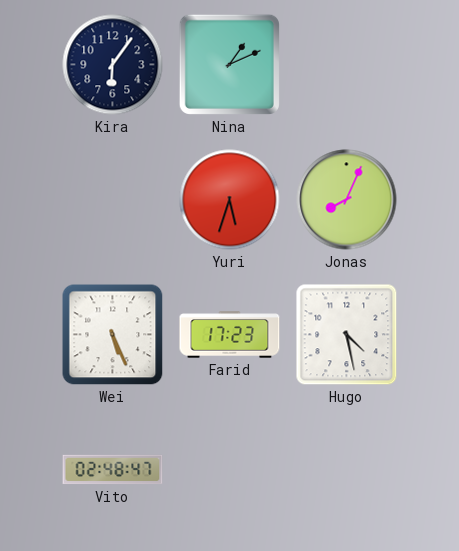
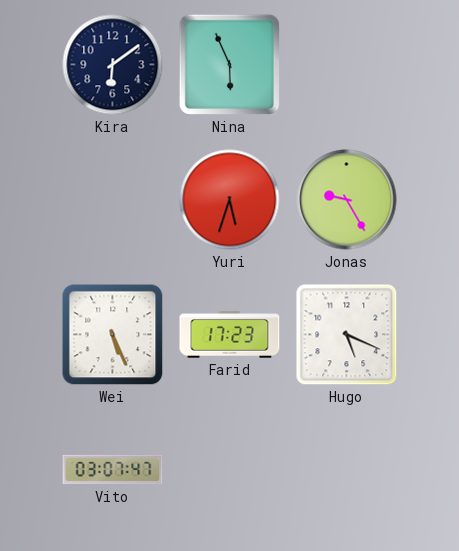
Kira: 6:06 -> 6:09 (113, 65)
Nina: 1:11 -> 5:56 (229, 64)
Jonas: 8:04 -> 9:25 (347, 200)
Hugo: 4:28 -> 5:19 (347, 335)
Vito: 02:48 -> 03:07 (113, 470)
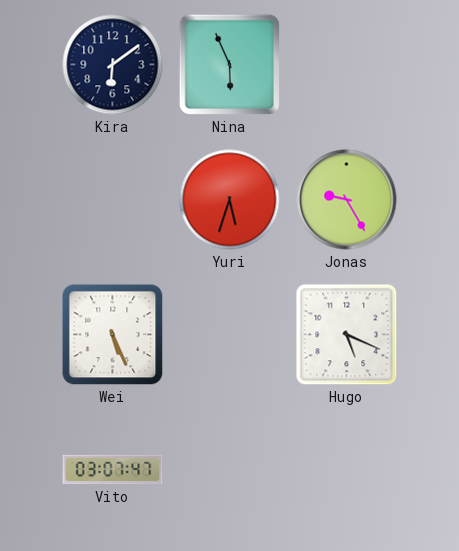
Farid: 17:23 -> none (230, 335)
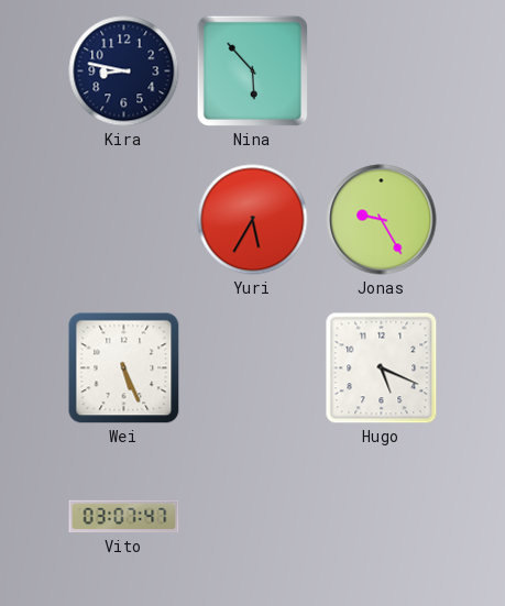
Kira: 6:09 -> 8:47 (124, 71)
Nina: 5:56 -> 5:53 (252, 70)
Yuri: 5:33 -> 5:35 (253, 220)
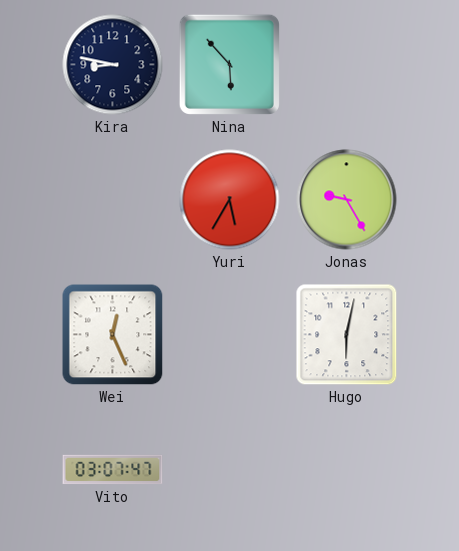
Wei: 5:26 -> 12:26 (113, 335)
Hugo: 5:19 -> 6:02 (347, 335)
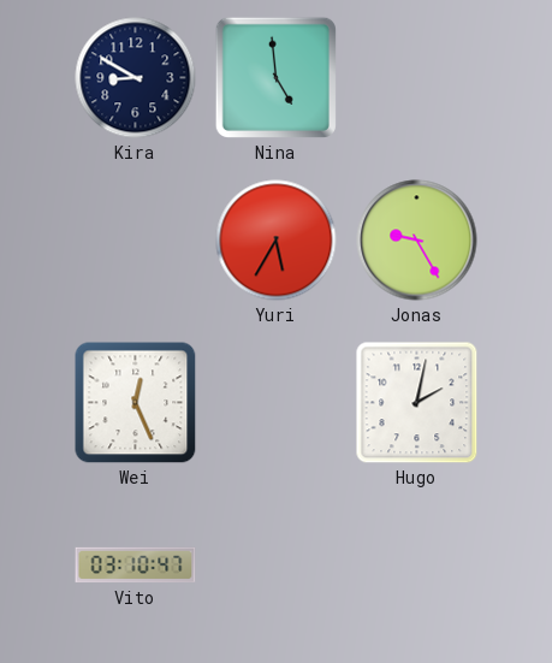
Kira: 8:47 -> 8:50 (136, 78)
Nina: 5:53 -> 4:59 (275, 77)
Hugo: 6:02 -> 2:02 (417, 403)
Vito: 03:07 -> 03:10 (136, 566)
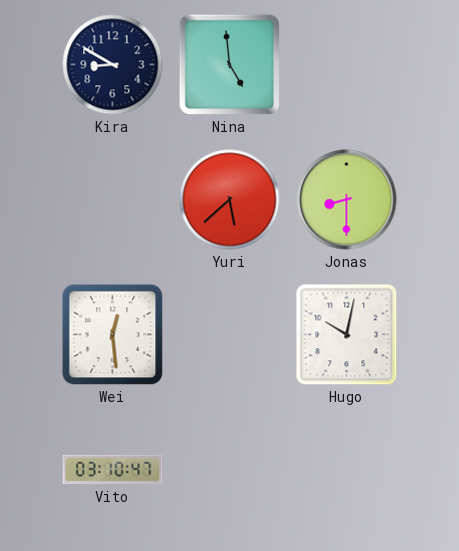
Yuri: 5:35 -> 5:38 (230, 200)
Jonas: 9:25 -> 8:30 (347, 200)
Wei: 12:26 -> 12:29 (113, 335)
Hugo: 2:02 -> 10:02 (347, 335)
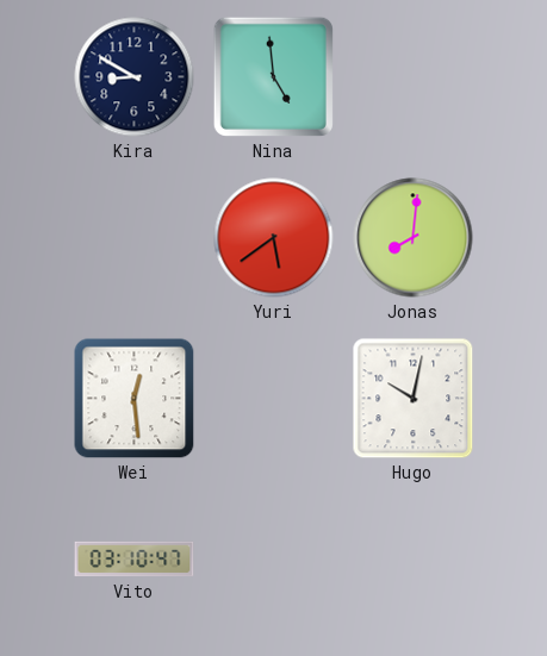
Yuri: 5:38 -> 5:39 (274, 238)
Jonas: 8:30 -> 8:01 (414, 238)
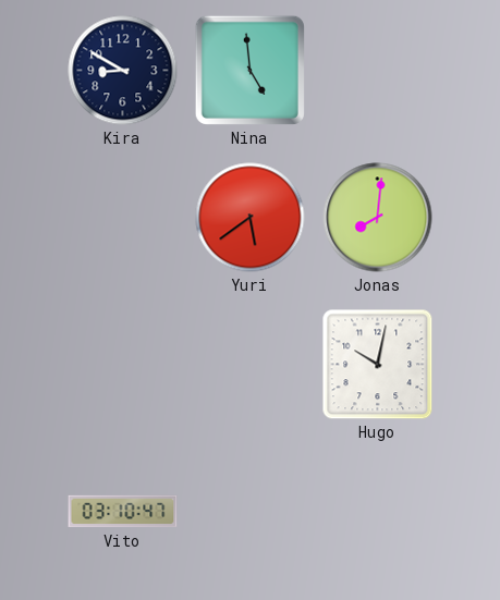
Wei: 12:29 -> none (135, 399)
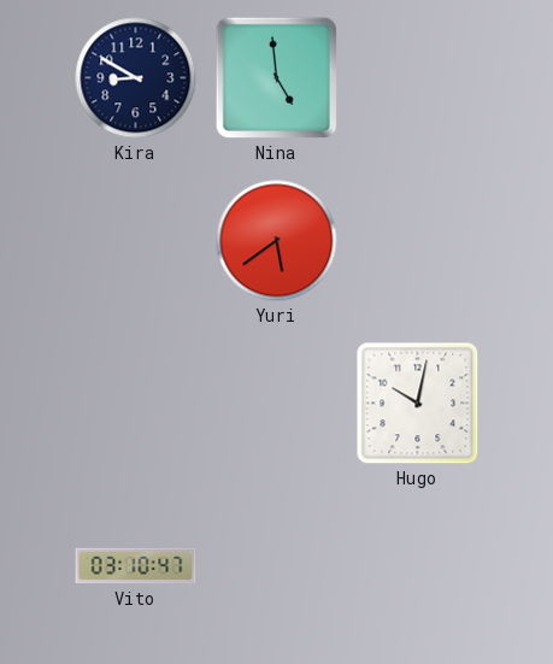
Jonas: 8:01 -> none (378, 218)
